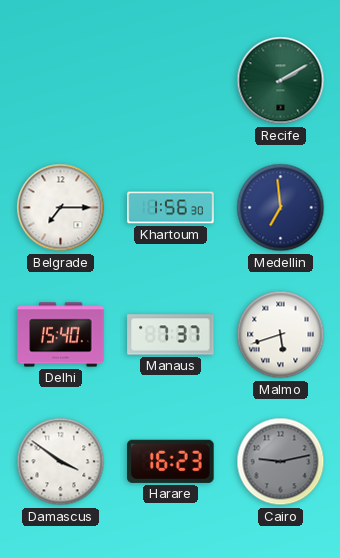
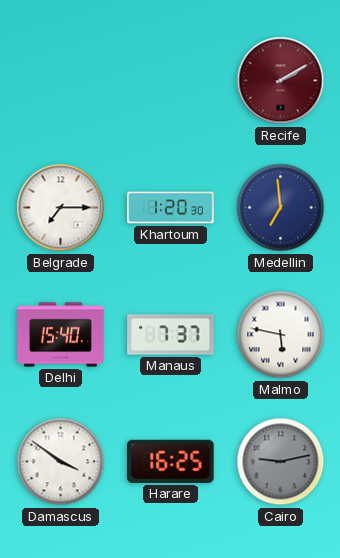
Recife dial: green -> burgundy (281, 81)
Khartoum: 1:56 -> 1:20 (171, 208)
Malmo: 5:42 -> 5:47 (281, 335)
Harare: 16:23 -> 16:25 (171, 461)
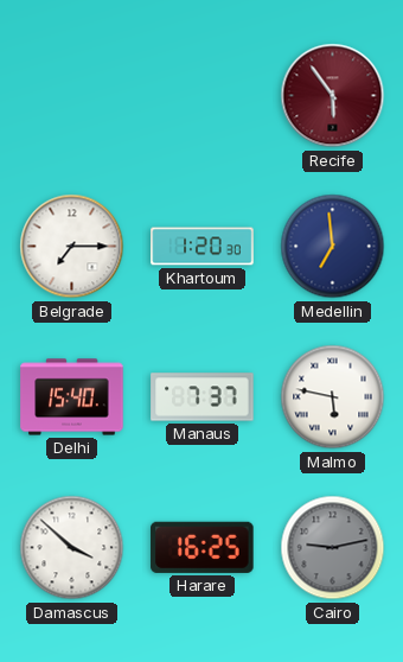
Recife: 2:10 -> 5:54 (333, 96)
Damascus: 3:51 -> 3:52 (72, 548)
